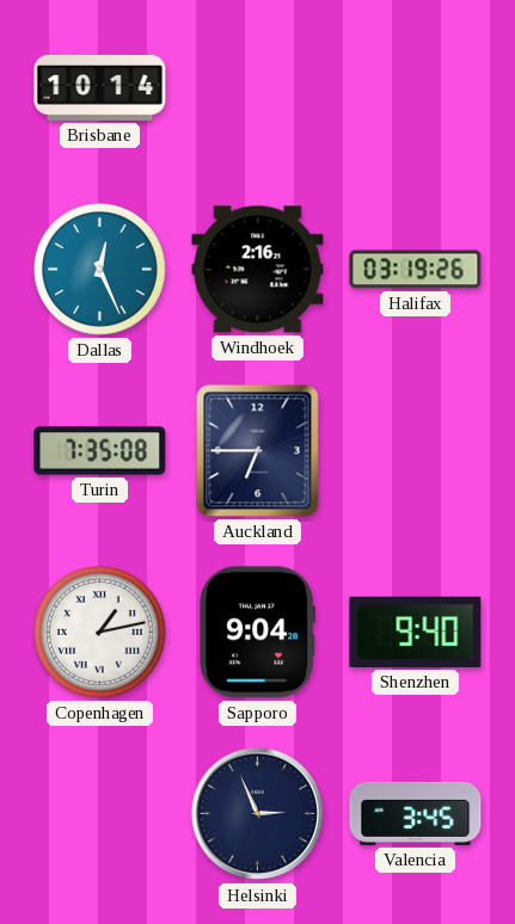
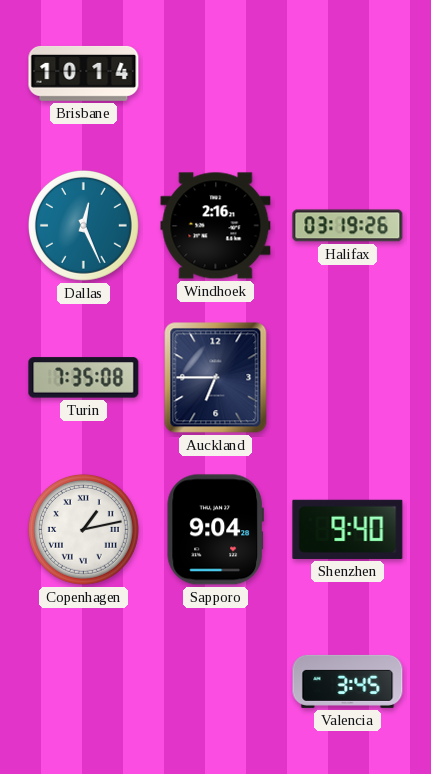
Helsinki: 2:56 -> none (258, 814)
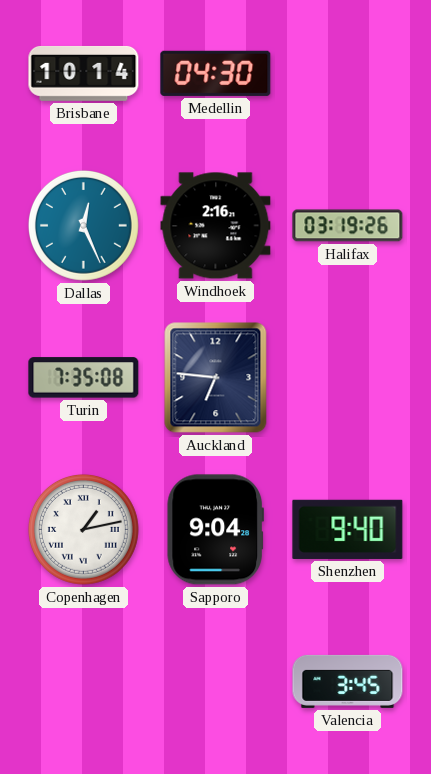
Medellin: none -> 04:30 (216, 73)
Auckland: 6:45 -> 6:46 (216, 378)
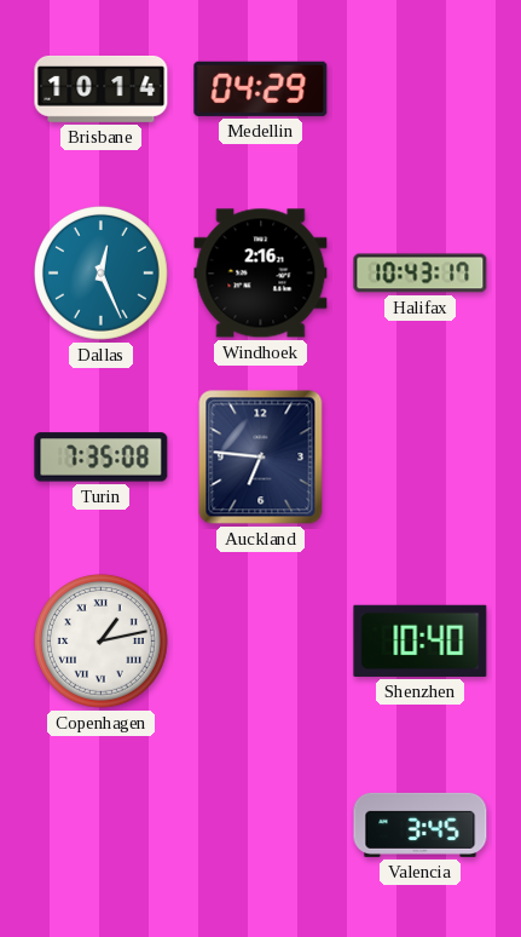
Medellin: 04:30 -> 04:29 (261, 88)
Halifax: 03:19 -> 10:43 (421, 274)
Sapporo: 9:04 -> none (215, 530)
Shenzhen: 9:40 -> 10:40 (421, 640)
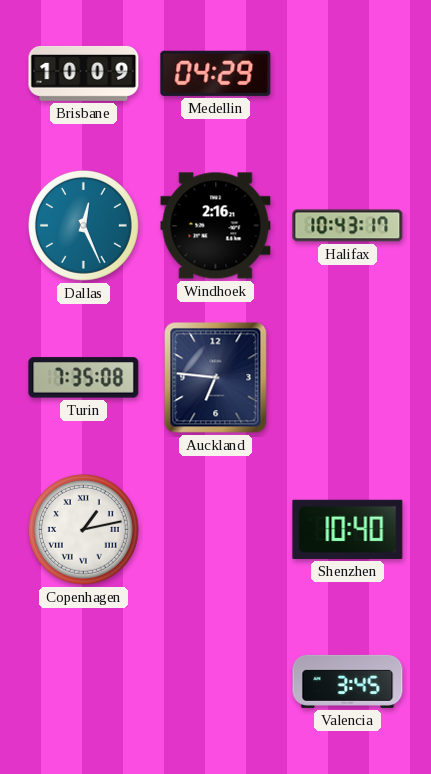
Brisbane: 10:14 -> 10:09 (84, 73)
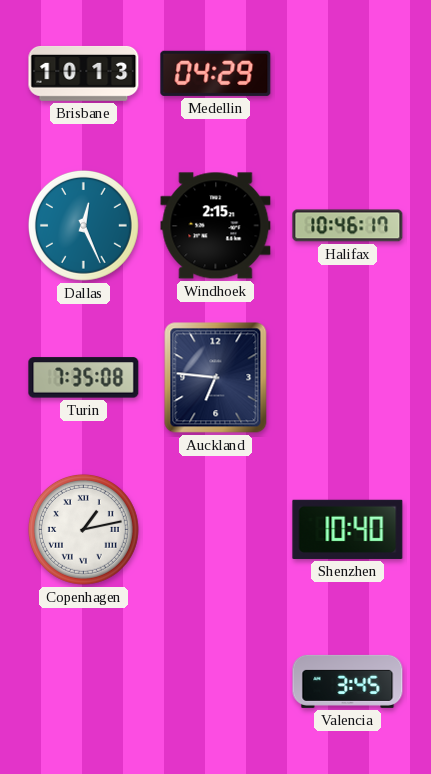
Brisbane: 10:09 -> 10:13 (84, 73)
Windhoek: 2:16 -> 2:15 (216, 226)
Halifax: 10:43 -> 10:46 (348, 226)
